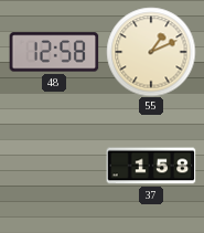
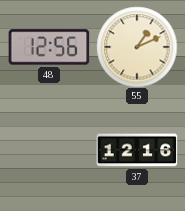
48: 12:58 -> 12:56 (49, 47)
37: 1:58 -> 12:16 (137, 150)
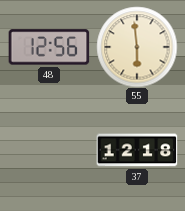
55: 1:11 -> 5:59 (137, 47)
37: 12:16 -> 12:18 (137, 150)
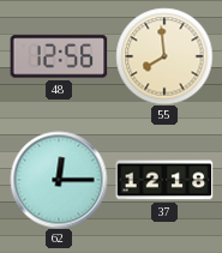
55: 5:59 -> 7:59 (164, 56)
62: none -> 12:15 (59, 180)
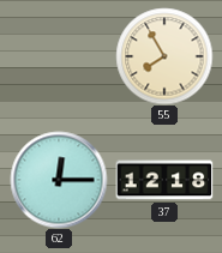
48: 12:56 -> none (59, 56)
55: 7:59 -> 7:55 (164, 56)
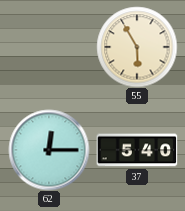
55: 7:55 -> 5:55 (137, 47)
37: 12:18 -> 5:40 (137, 150)
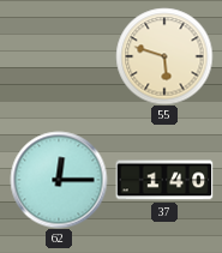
55: 5:55 -> 5:48 (164, 56)
37: 5:40 -> 1:40 (164, 180)
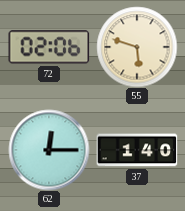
72: none -> 02:06 (49, 47)
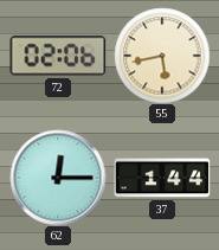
55: 5:48 -> 5:43 (162, 56)
37: 1:40 -> 1:44 (162, 178)
